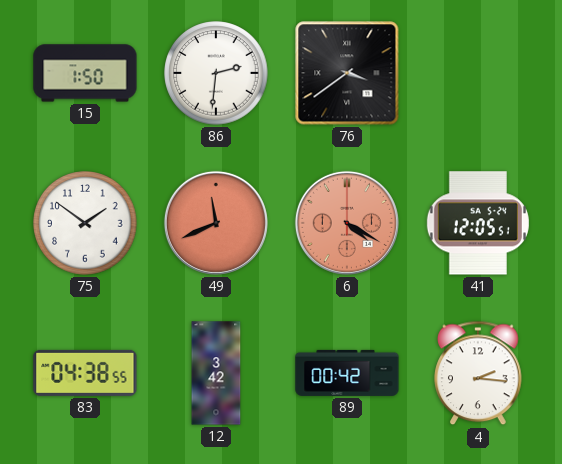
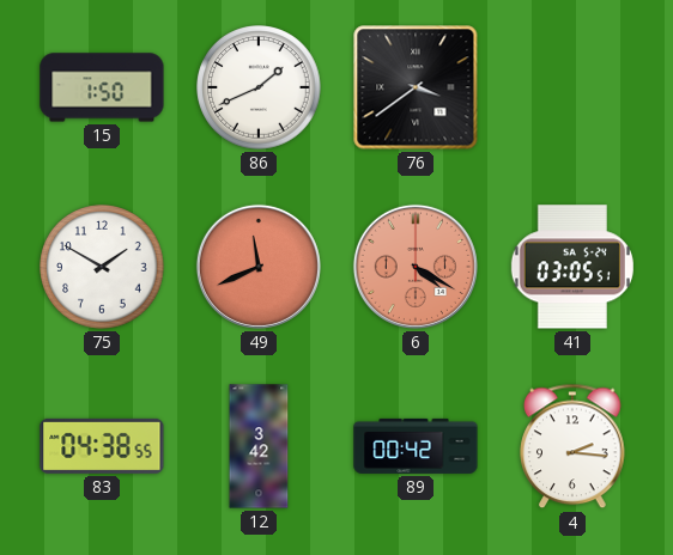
86: 2:31 -> 1:41 (259, 87)
75: 1:51 -> 1:50 (102, 267)
41: 12:05 -> 03:05 (572, 267)
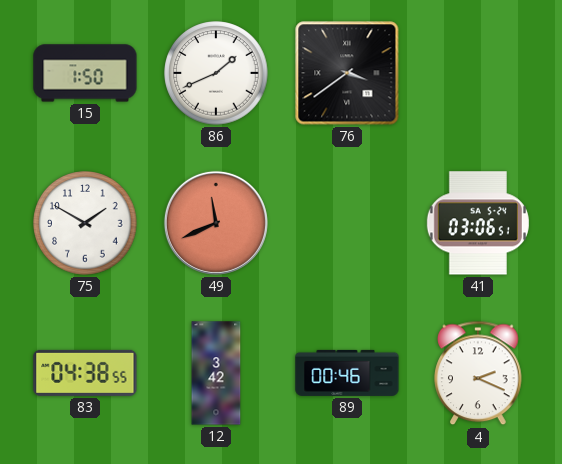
6: 4:20 -> none (416, 267)
41: 03:05 -> 03:06 (478, 223)
89: 00:42 -> 00:46 (347, 373)
4: 2:16 -> 2:19 (478, 373)
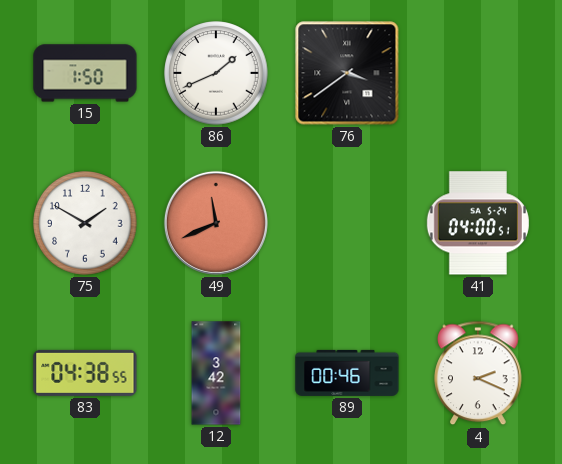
41: 03:06 -> 04:00 (478, 223)
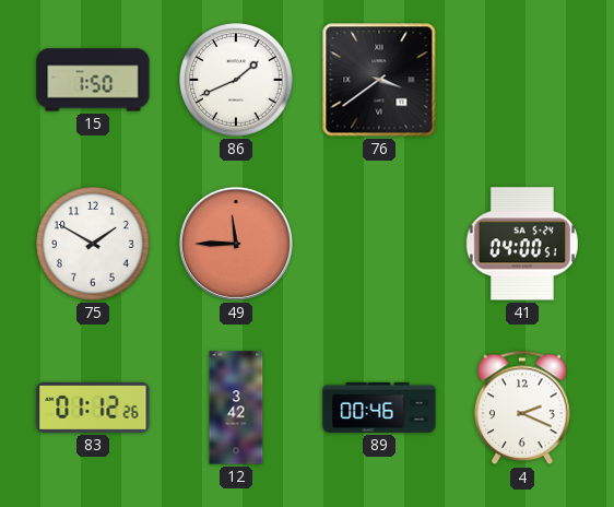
49: 11:41 -> 11:45 (236, 244)
83: 04:38 -> 01:12 (93, 408)
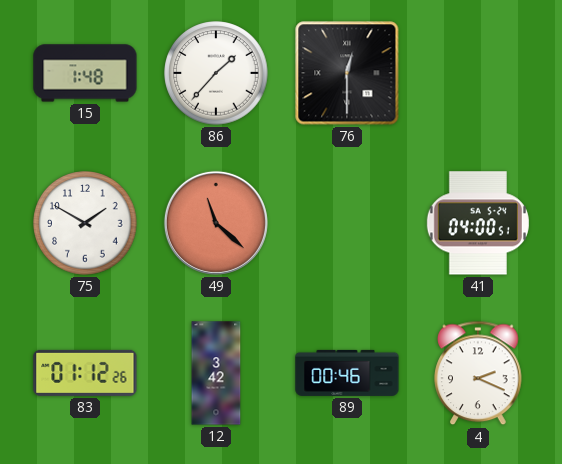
15: 1:50 -> 1:48 (85, 73)
86: 1:41 -> 1:37 (216, 73)
76: 3:39 -> 12:30 (347, 73)
49: 11:45 -> 11:22 (216, 223)
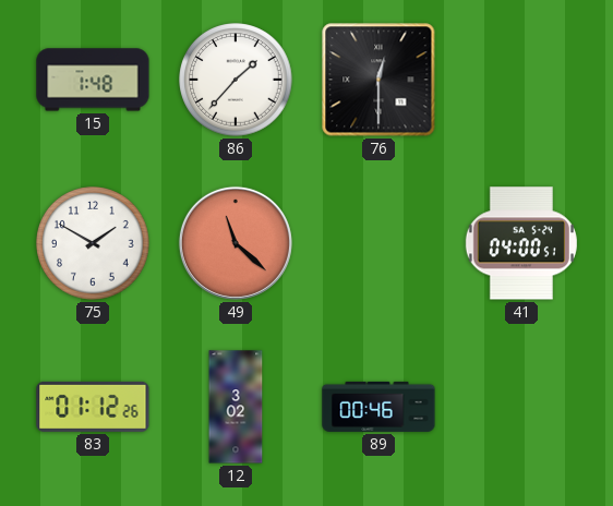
12: 3:42 -> 3:02 (236, 407)
4: 2:19 -> none (478, 373)
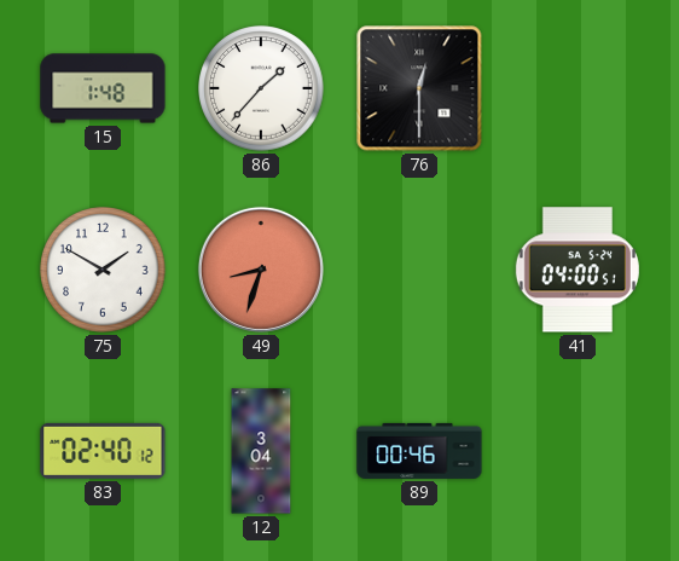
49: 11:22 -> 8:33 (261, 270)
83: 01:12 -> 02:40 (103, 451)
12: 3:02 -> 3:04 (261, 451)
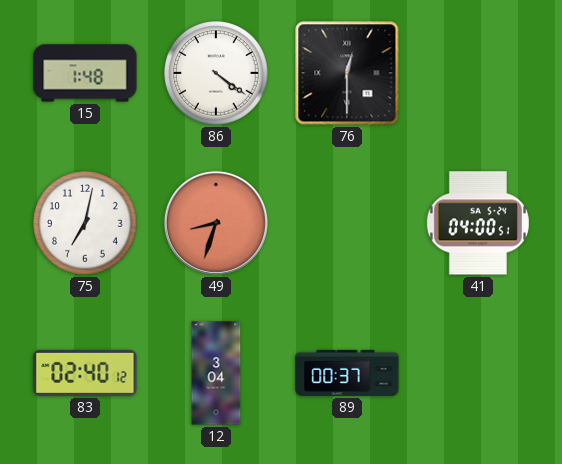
86: 1:37 -> 4:21 (216, 73)
75: 1:50 -> 7:02 (85, 223)
89: 00:46 -> 00:37 (347, 373)
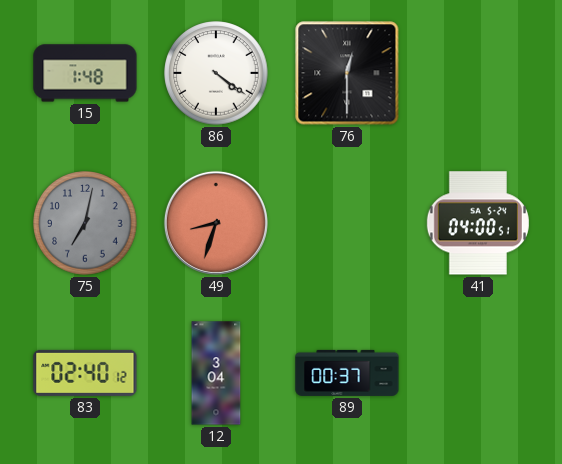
75 dial: white -> grey (85, 223)
